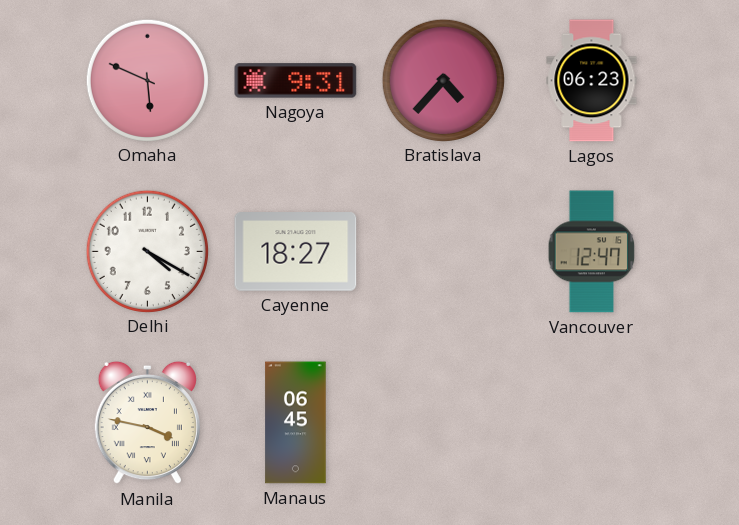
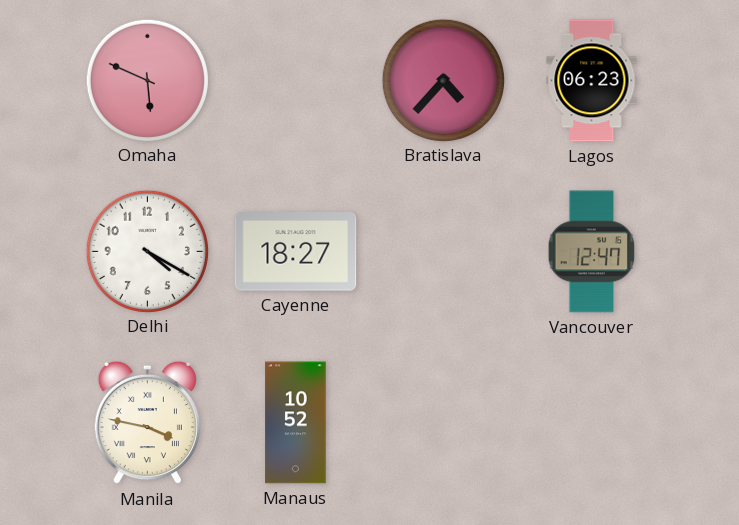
Nagoya: 9:31 -> none (296, 81)
Manaus: 06:45 -> 10:52 (296, 423)
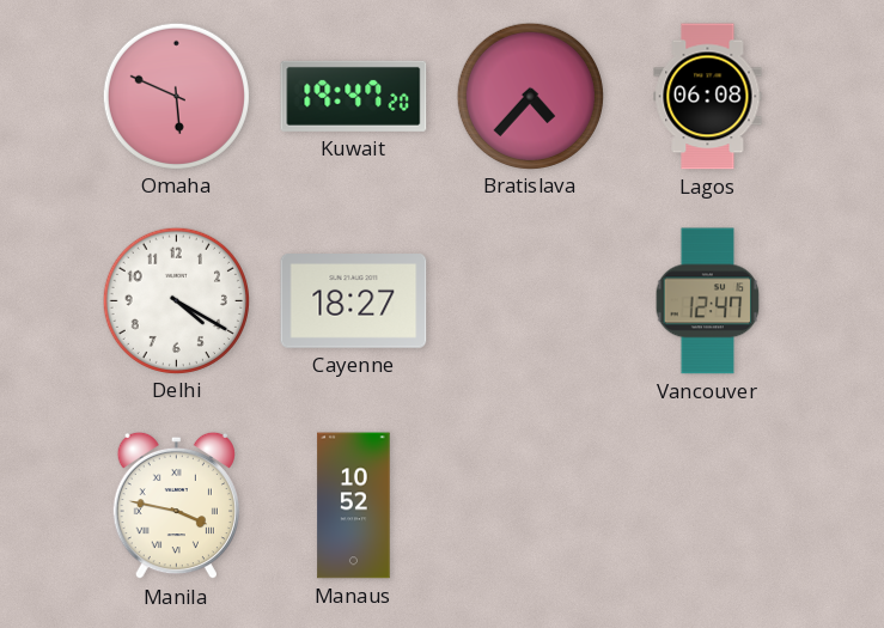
Kuwait: none -> 19:47 (354, 96)
Lagos: 06:23 -> 06:08 (708, 97)
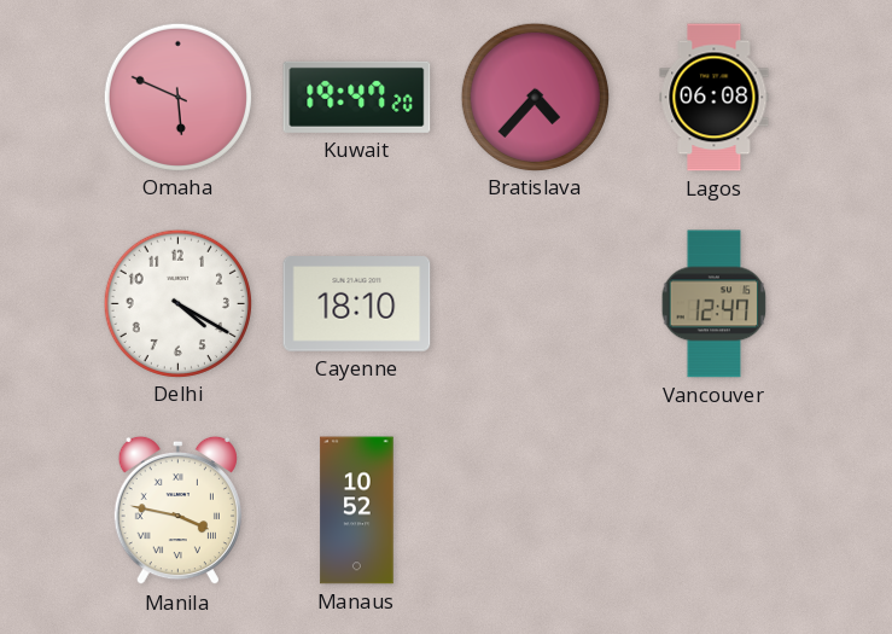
Cayenne: 18:27 -> 18:10 (357, 304)
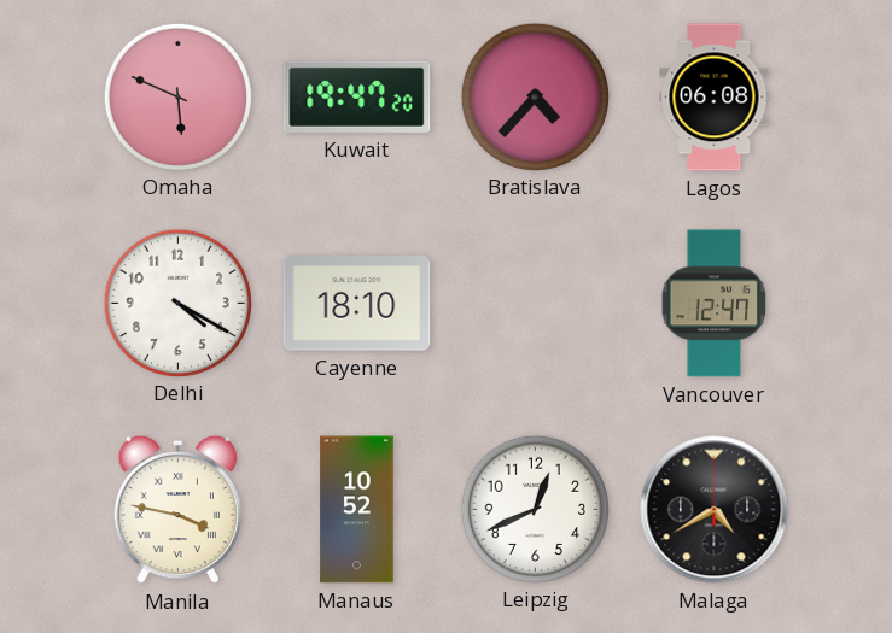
Leipzig: none -> 12:41 (535, 509)
Malaga: none -> 4:40 (715, 510)
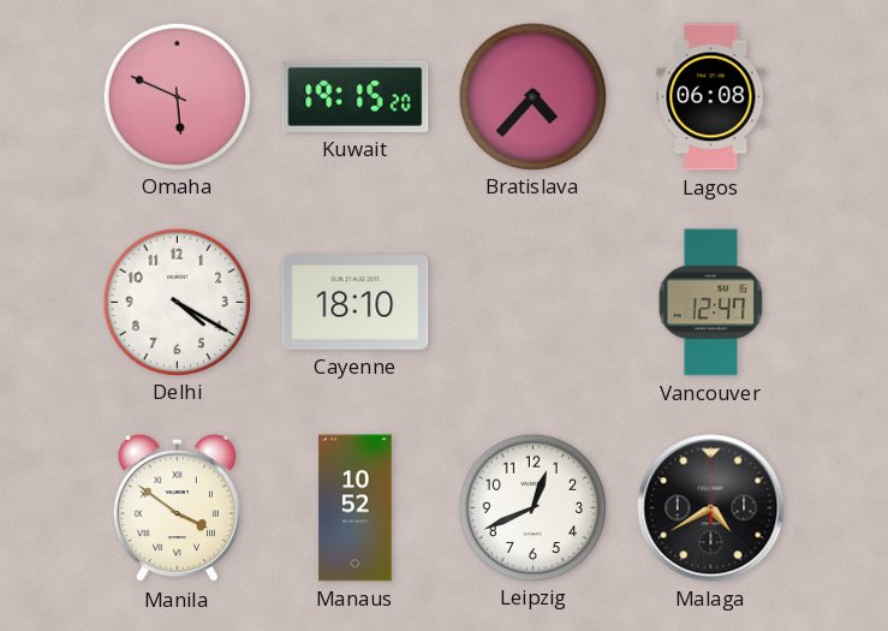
Kuwait: 19:47 -> 19:15 (356, 96)
Manila: 3:47 -> 3:51 (177, 508)
